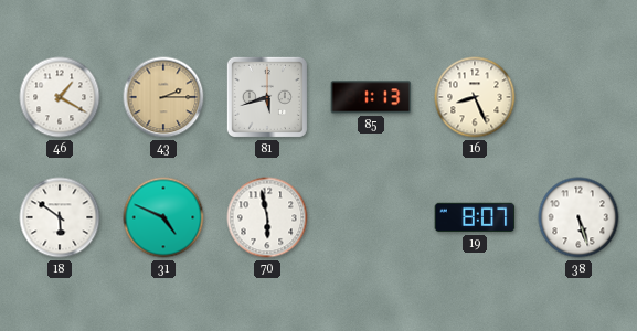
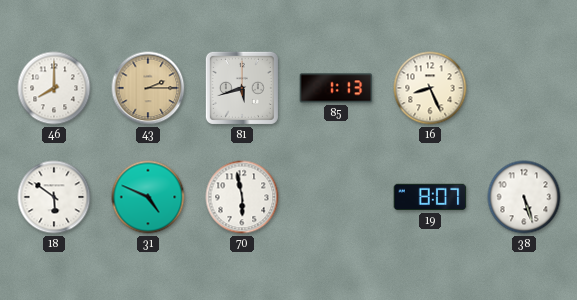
46: 1:20 -> 8:00 (54, 88)
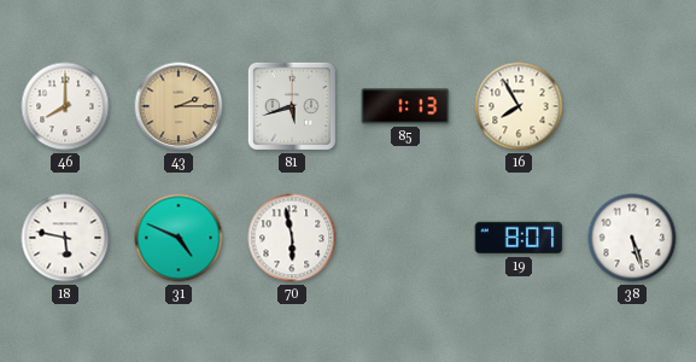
16: 8:26 -> 7:55 (519, 106)
18: 5:51 -> 5:47 (65, 238)
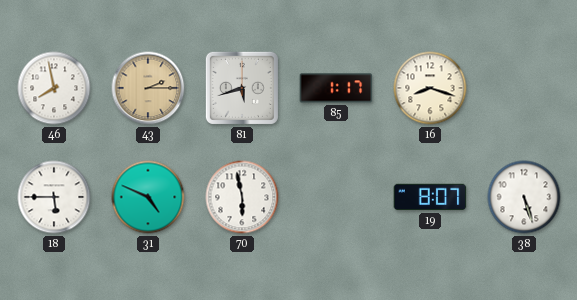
46: 8:00 -> 7:58 (54, 88)
85: 1:13 -> 1:17 (336, 88)
16: 7:55 -> 8:18 (430, 88)
18: 5:47 -> 5:45 (54, 197)
